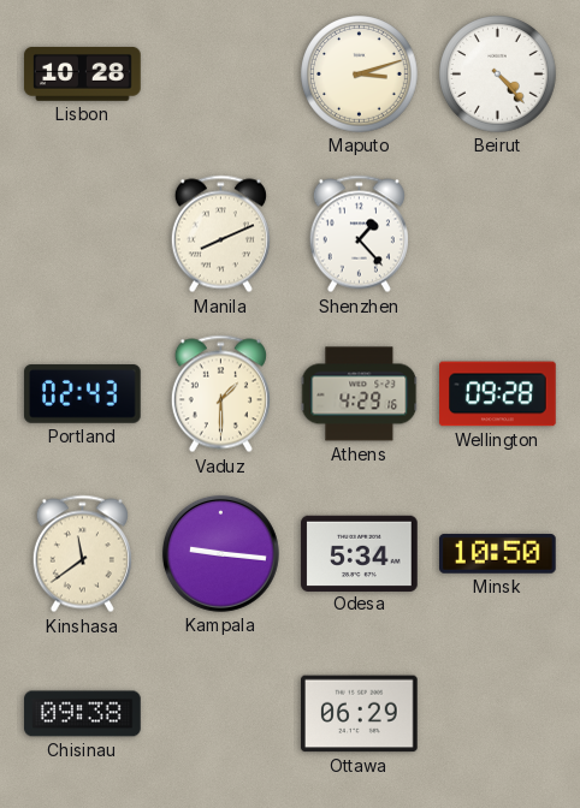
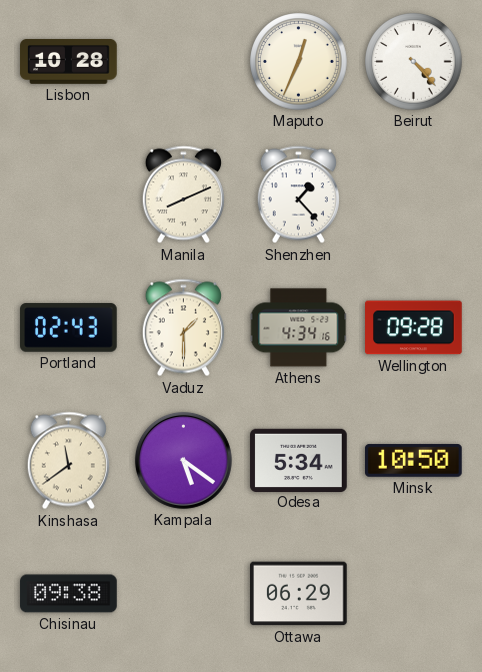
Maputo: 3:12 -> 12:34 (299, 62)
Athens: 4:29 -> 4:34 (299, 328)
Kampala: 9:16 -> 5:21 (183, 460)
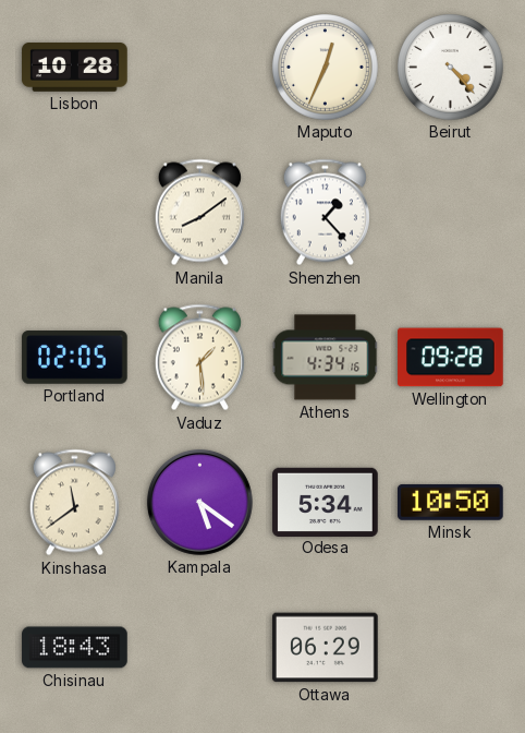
Manila: 8:11 -> 8:09 (199, 213)
Portland: 02:43 -> 02:05 (75, 358)
Vaduz: 1:30 -> 1:29 (199, 358)
Chisinau: 09:38 -> 18:43 (75, 648)
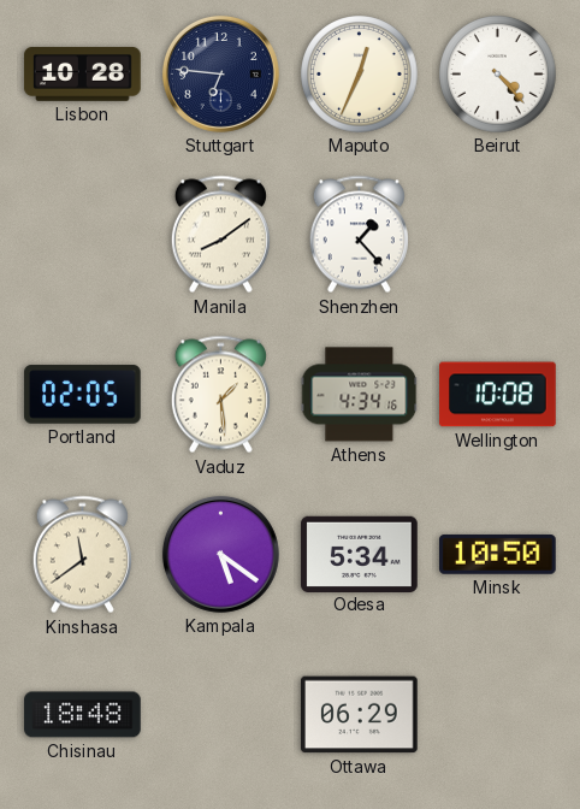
Stuttgart: none -> 6:46 (220, 73)
Wellington: 09:28 -> 10:08 (498, 395)
Chisinau: 18:43 -> 18:48 (83, 715)
